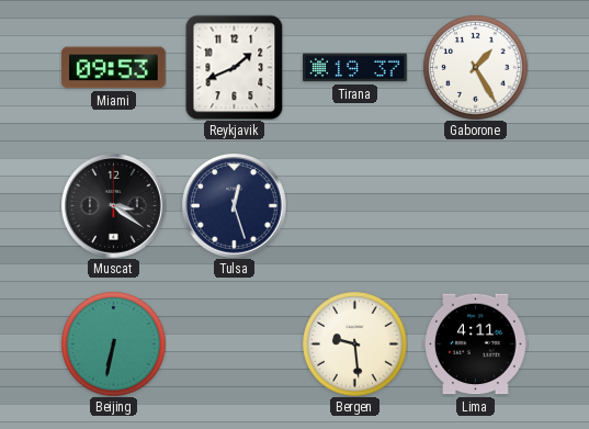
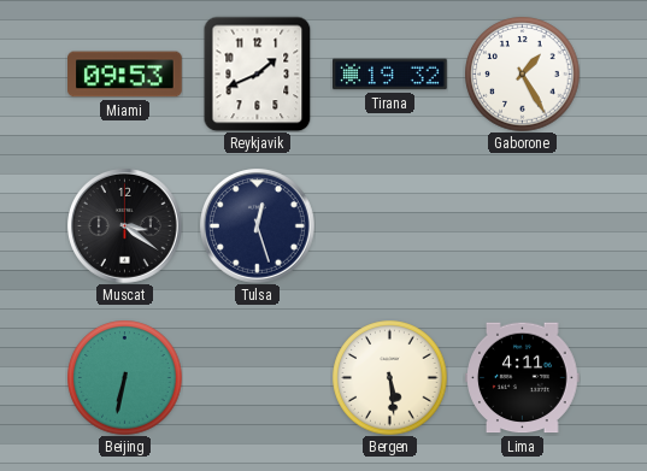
Tirana: 19:37 -> 19:32 (390, 75)
Bergen: 9:29 -> 5:29 (389, 377)
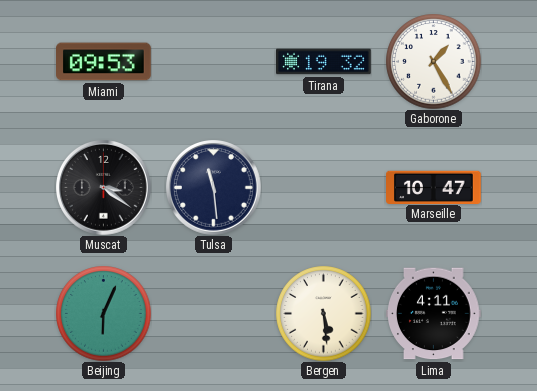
Reykjavik: 1:41 -> none (258, 73)
Tulsa: 12:27 -> 11:29 (214, 188)
Marseille: none -> 10:47 (434, 187)
Beijing: 6:32 -> 6:04 (103, 313)
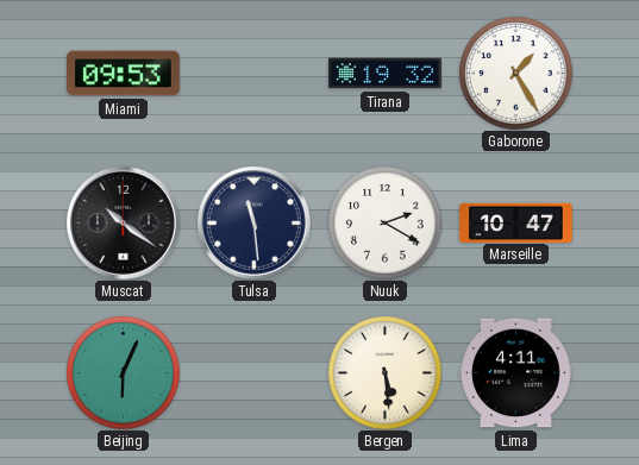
Muscat: 3:21 -> 10:21 (124, 224)
Nuuk: none -> 2:20 (384, 222)
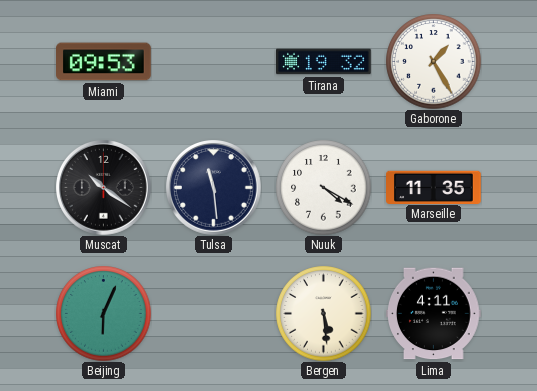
Nuuk: 2:20 -> 4:20 (323, 187)
Marseille: 10:47 -> 11:35 (434, 187)
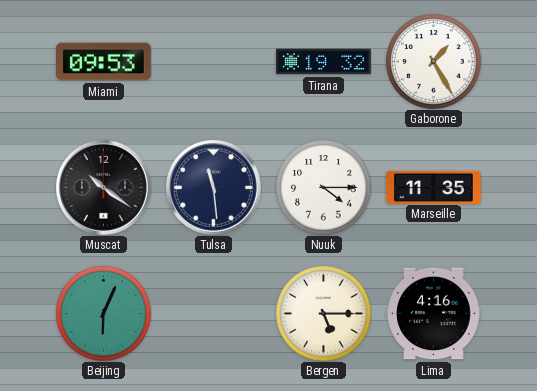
Nuuk: 4:20 -> 4:15 (323, 187)
Bergen: 5:29 -> 5:15 (323, 313)
Lima: 4:11 -> 4:16 (434, 314)
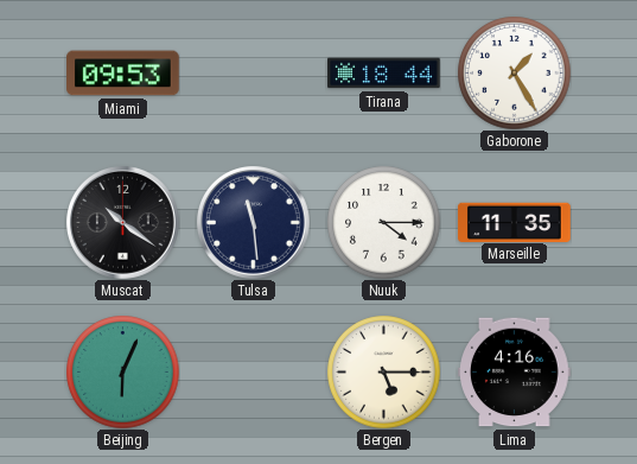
Tirana: 19:32 -> 18:44 (384, 74)
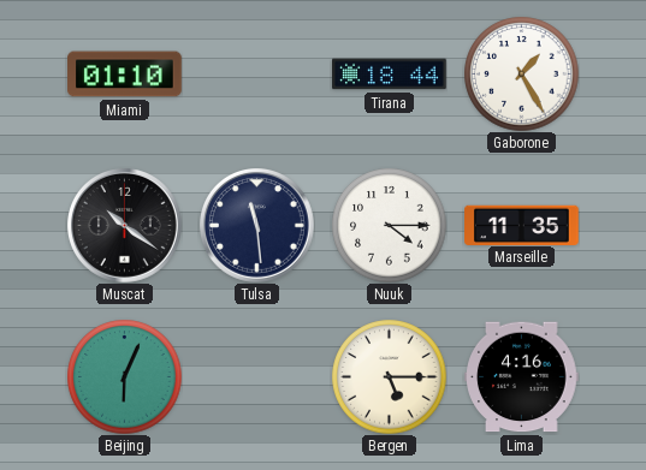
Miami: 09:53 -> 01:10 (125, 75)
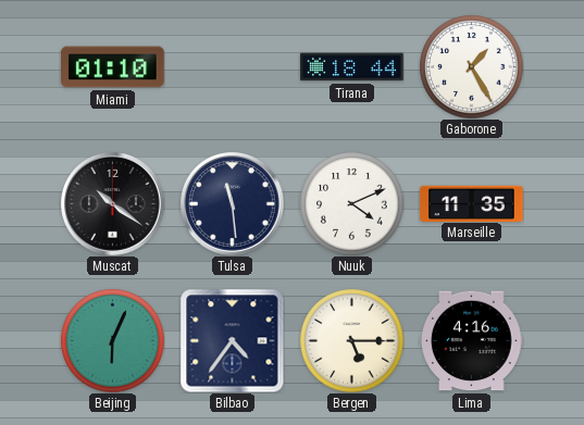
Nuuk: 4:15 -> 4:11 (351, 203)
Bilbao: none -> 4:36 (232, 340)
